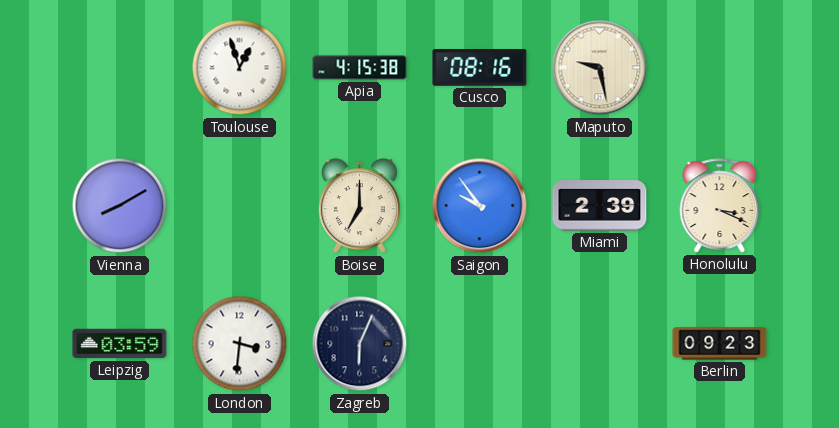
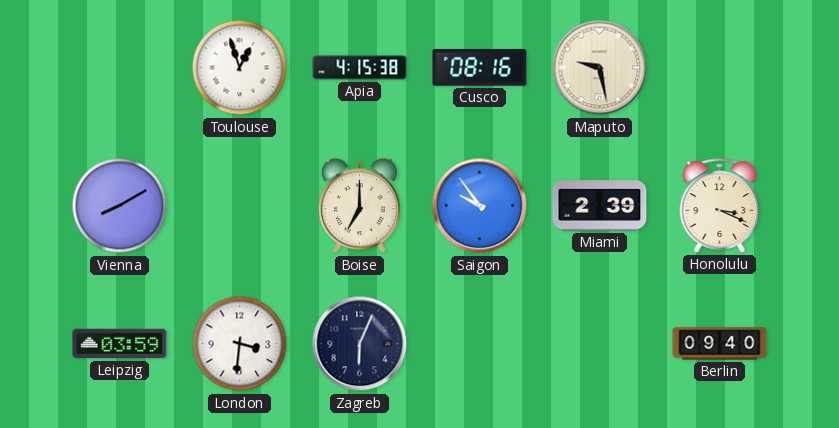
Berlin: 09:23 -> 09:40 (720, 344)
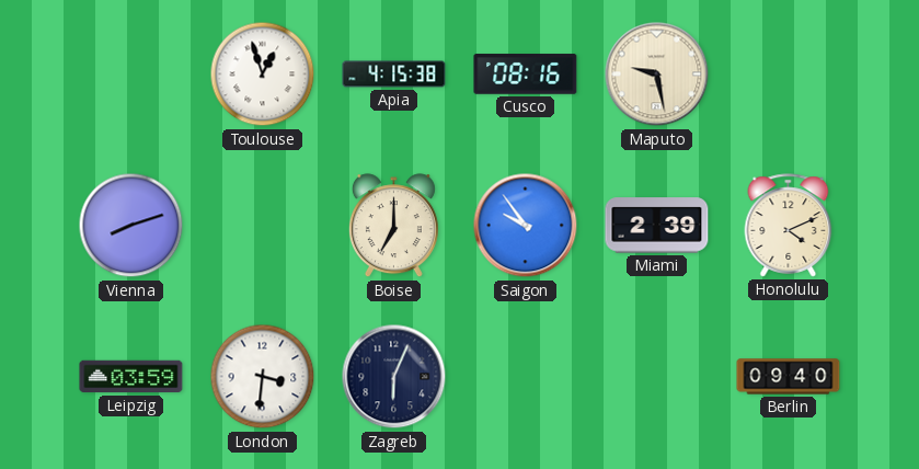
Vienna: 8:10 -> 8:12 (131, 226)
Honolulu: 3:19 -> 4:11 (789, 226)
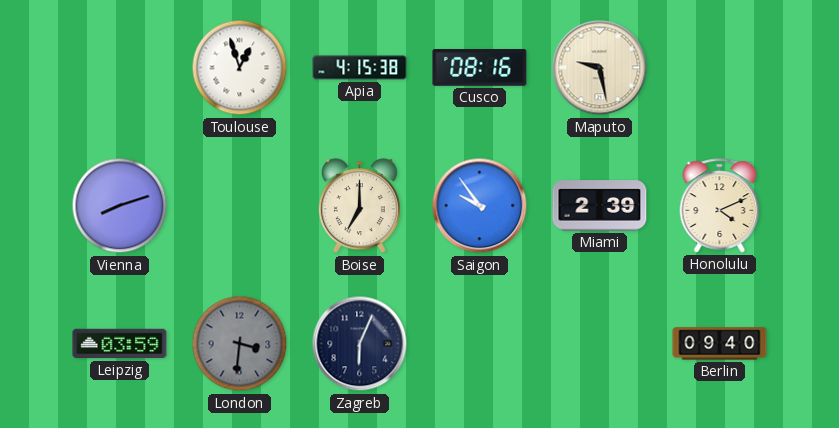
London dial: white -> grey (240, 344)
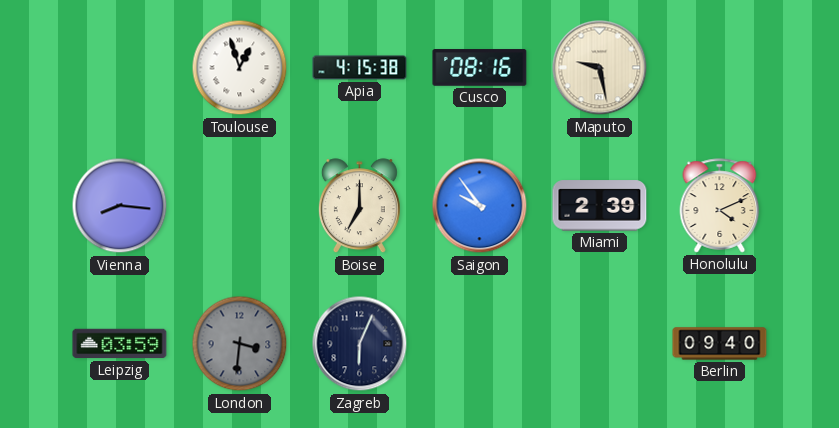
Vienna: 8:12 -> 8:16 (120, 206)
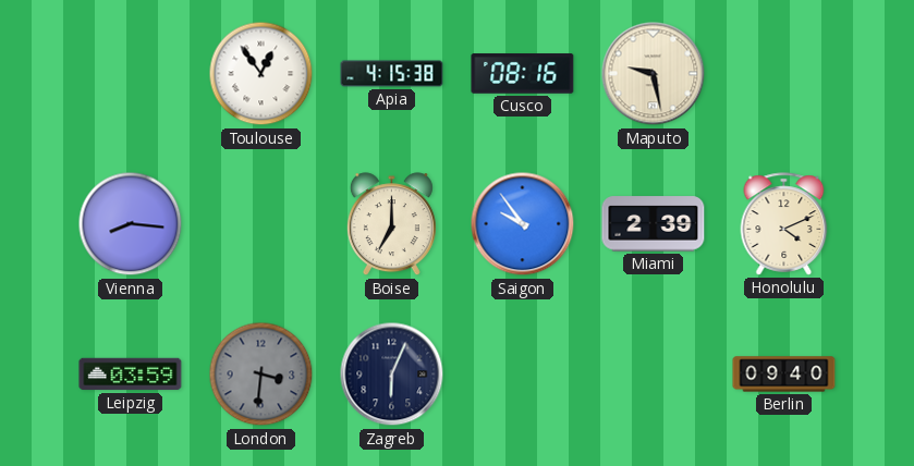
Toulouse: 12:57 -> 12:54 (261, 74)
